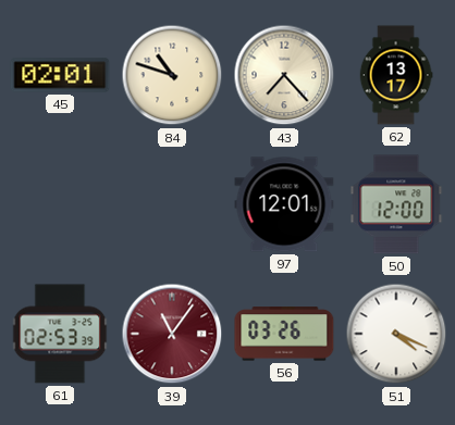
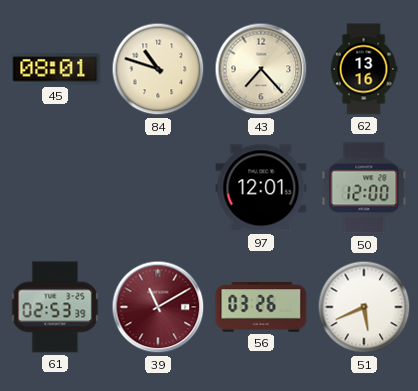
45: 02:01 -> 08:01 (55, 69)
62: 13:17 -> 13:16 (364, 69)
39: 11:06 -> 11:10 (158, 307)
51: 4:19 -> 5:41 (364, 307)
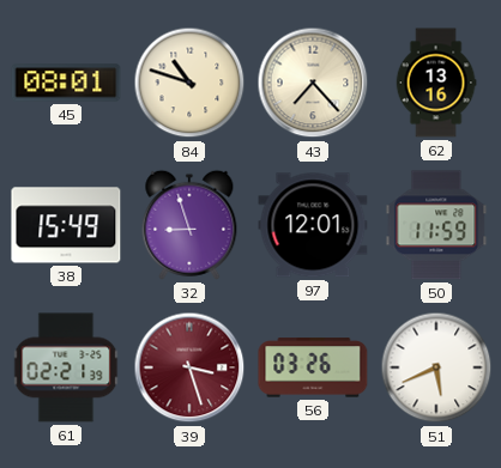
38: none -> 15:49 (66, 225)
32: none -> 8:57 (189, 225)
50: 12:00 -> 11:59 (436, 225)
61: 02:53 -> 02:21 (66, 367)
39: 11:10 -> 3:27 (189, 367)
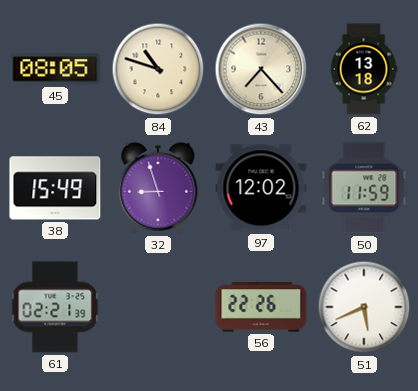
45: 08:01 -> 08:05 (55, 69)
62: 13:16 -> 13:18 (364, 69)
97: 12:01 -> 12:02 (261, 188)
39: 3:27 -> none (189, 367)
56: 03:26 -> 22:26 (261, 307)
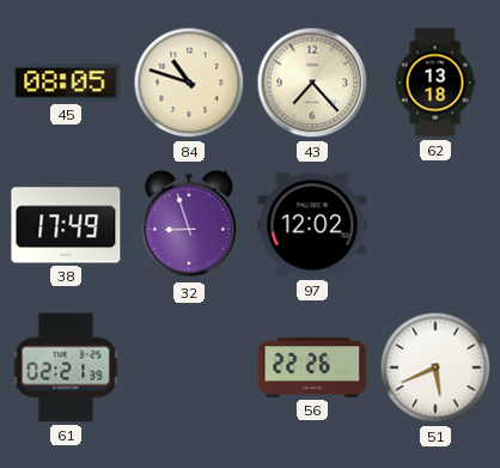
38: 15:49 -> 17:49 (66, 225)
50: 11:59 -> none (364, 188)
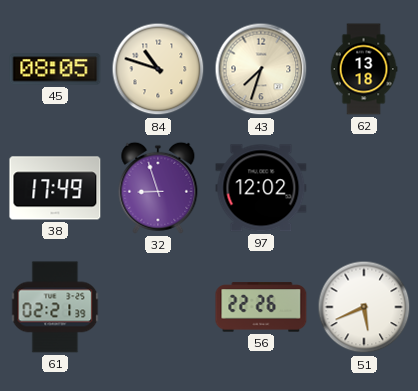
43: 7:23 -> 7:33 (261, 69)
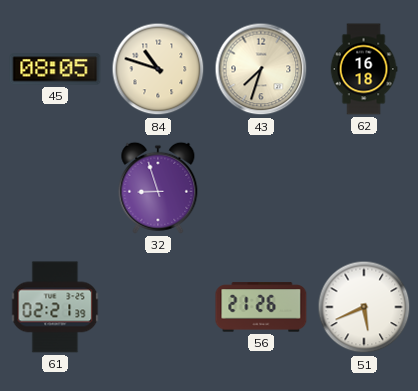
62: 13:18 -> 16:18 (364, 69)
38: 17:49 -> none (55, 188)
97: 12:02 -> none (261, 188)
56: 22:26 -> 21:26 (261, 307)
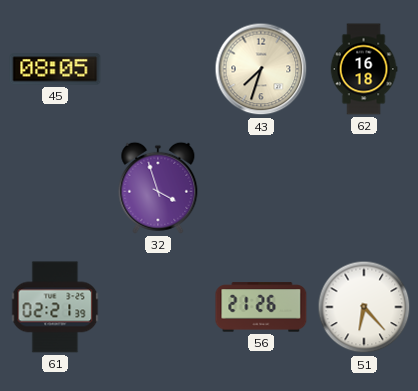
84: 10:48 -> none (158, 69)
32: 8:57 -> 3:57 (158, 188)
51: 5:41 -> 6:23 (364, 307)
